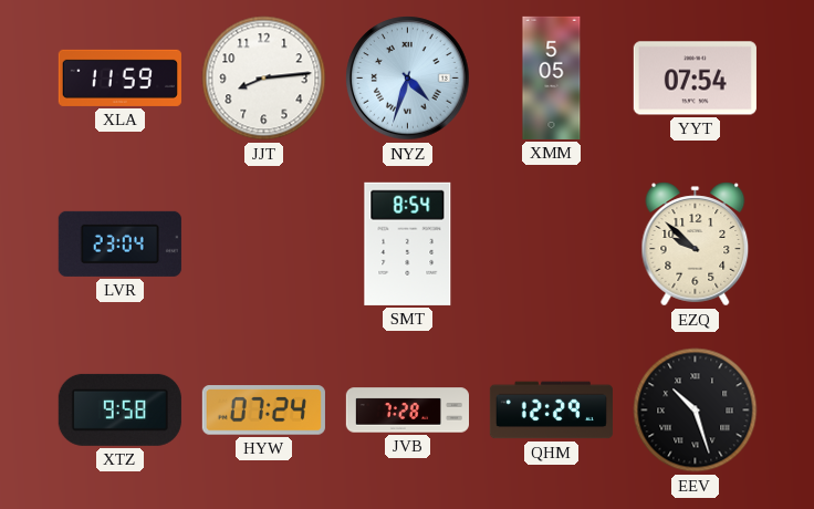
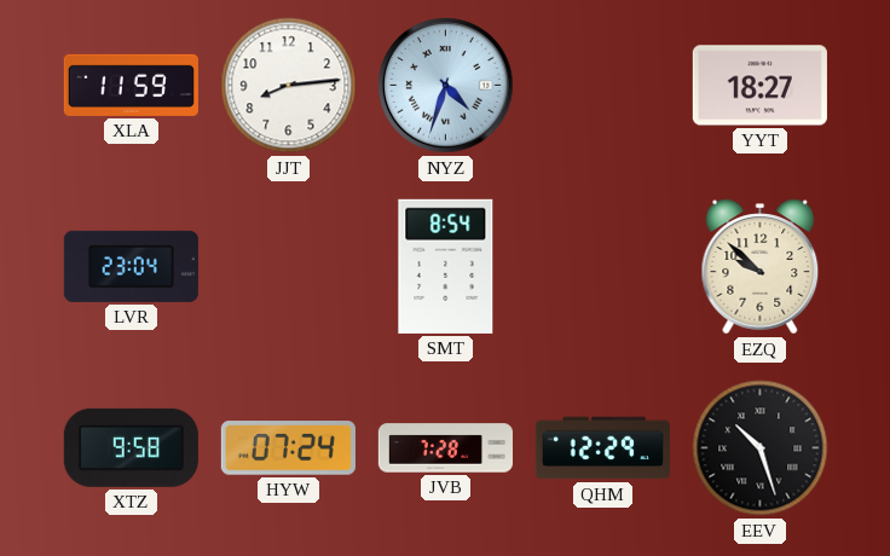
XMM: 5:05 -> none (552, 77)
YYT: 07:54 -> 18:27 (759, 86)
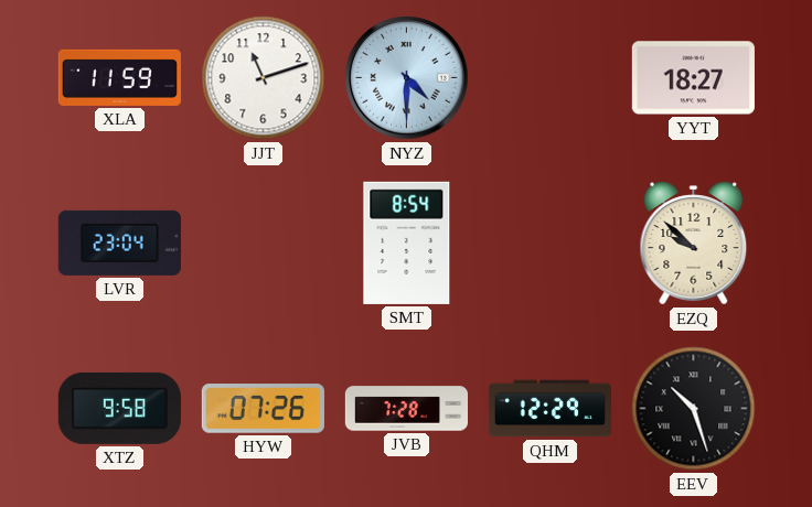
JJT: 8:14 -> 11:12 (264, 78)
NYZ: 4:33 -> 4:30 (407, 78)
HYW: 07:24 -> 07:26 (263, 409)
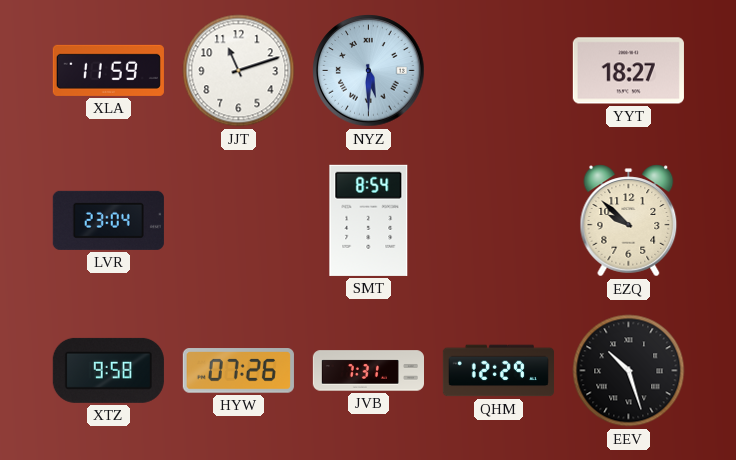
NYZ: 4:30 -> 5:30 (369, 71)
JVB: 7:28 -> 7:31 (368, 371)
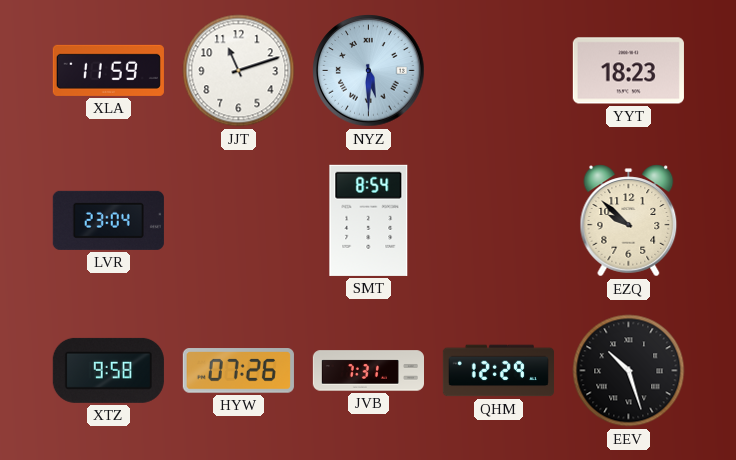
YYT: 18:27 -> 18:23 (628, 71)
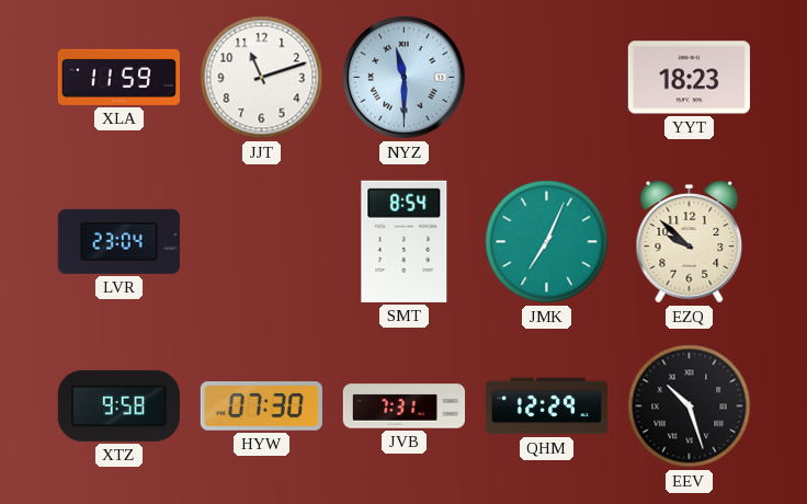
NYZ: 5:30 -> 11:30 (405, 78)
JMK: none -> 7:04 (547, 242)
HYW: 07:26 -> 07:30 (261, 406)
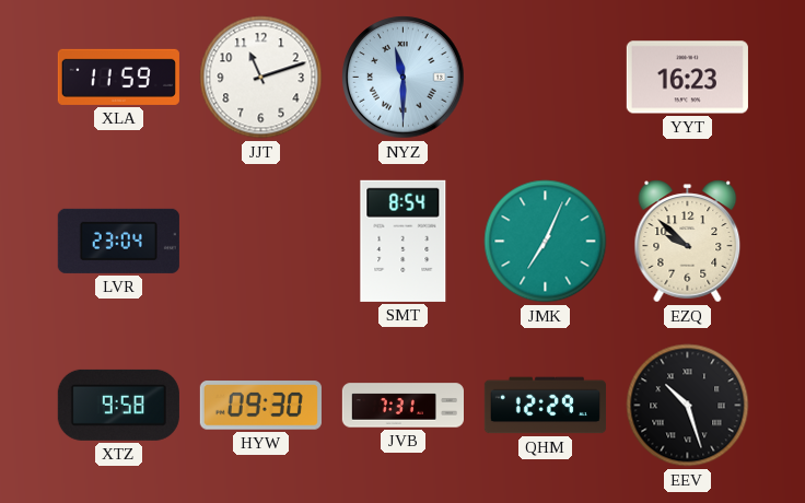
YYT: 18:23 -> 16:23 (687, 78)
HYW: 07:30 -> 09:30 (260, 406)
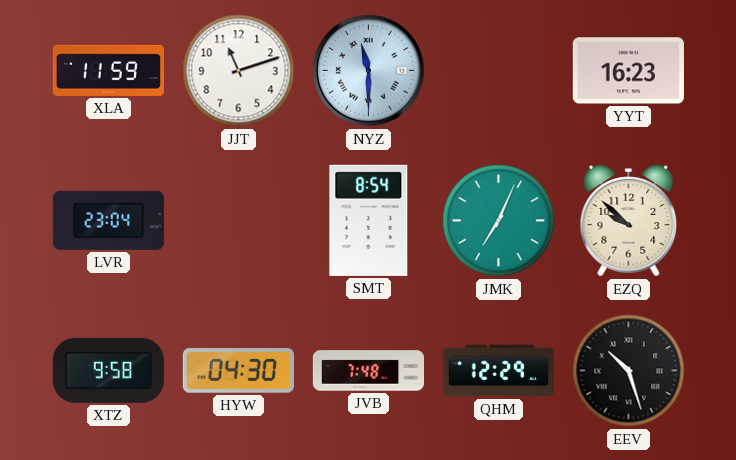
HYW: 09:30 -> 04:30 (238, 371)
JVB: 7:31 -> 7:48 (368, 371)
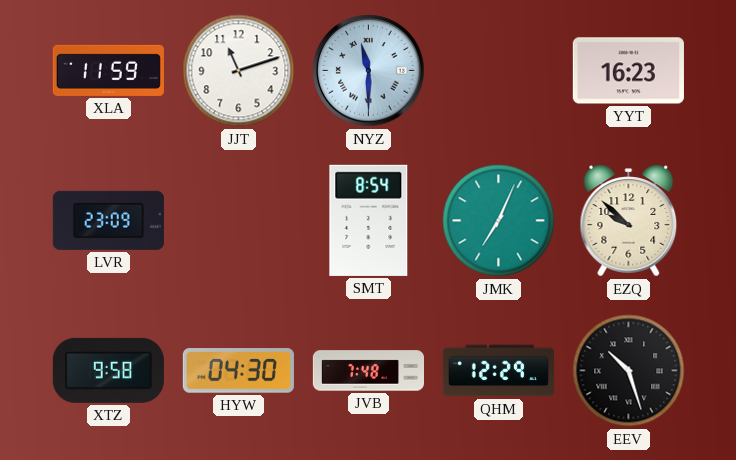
LVR: 23:04 -> 23:09 (108, 220)
